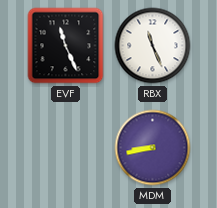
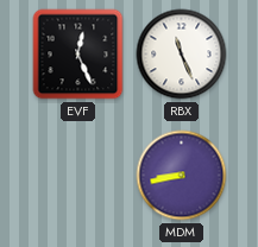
EVF: 11:26 -> 12:26 (78, 55)
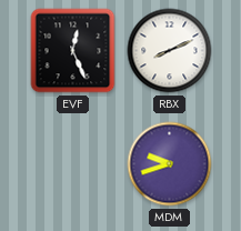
RBX: 11:26 -> 8:11 (170, 51)
MDM: 8:43 -> 9:42 (170, 164)
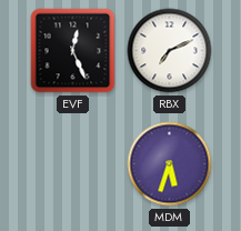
RBX: 8:11 -> 7:11 (170, 51)
MDM: 9:42 -> 5:33 (170, 164)
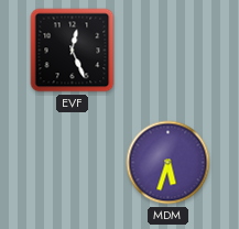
RBX: 7:11 -> none (170, 51)
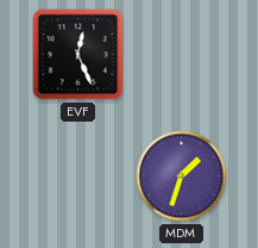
MDM: 5:33 -> 1:33 (182, 176)
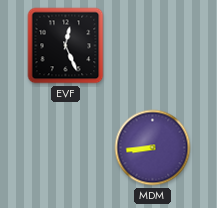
MDM: 1:33 -> 8:44 (153, 148)
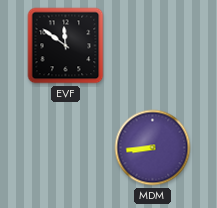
EVF: 12:26 -> 11:51 (66, 46)
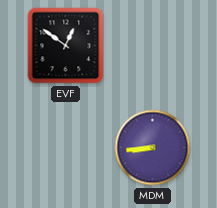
EVF: 11:51 -> 12:51 (66, 46)
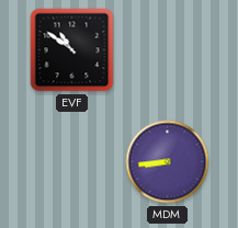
EVF: 12:51 -> 10:51 (72, 50)
